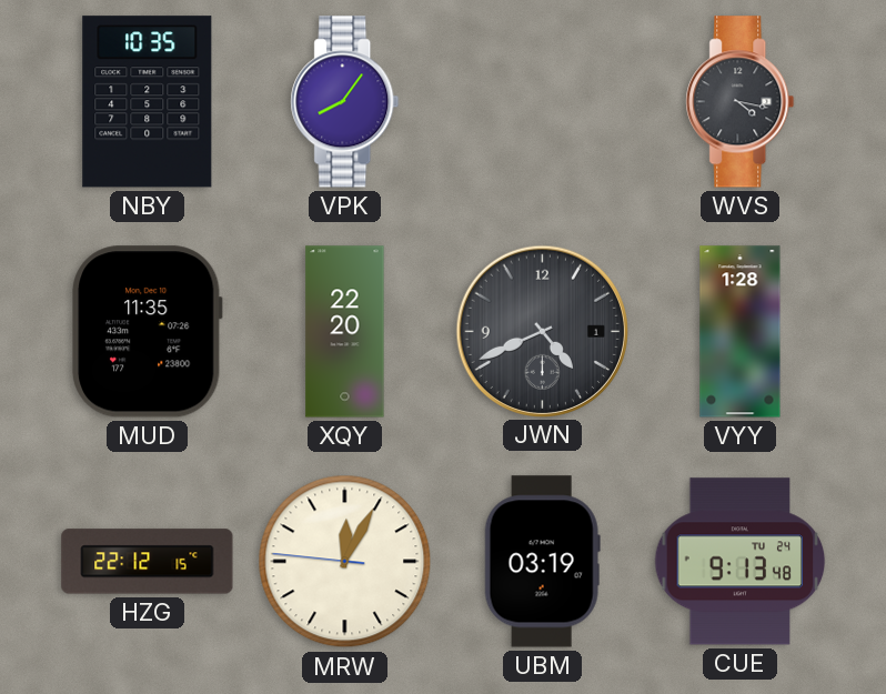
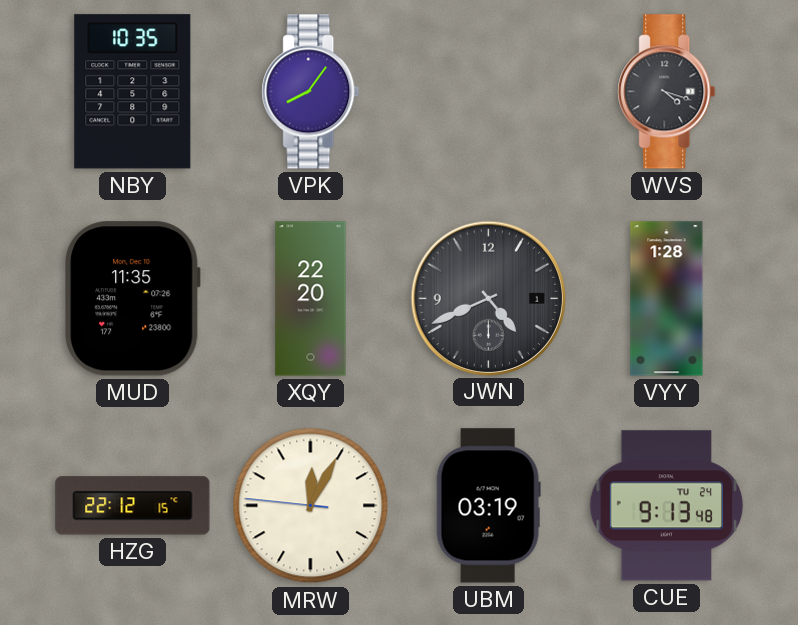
WVS: 4:17 -> 4:18 (667, 92)
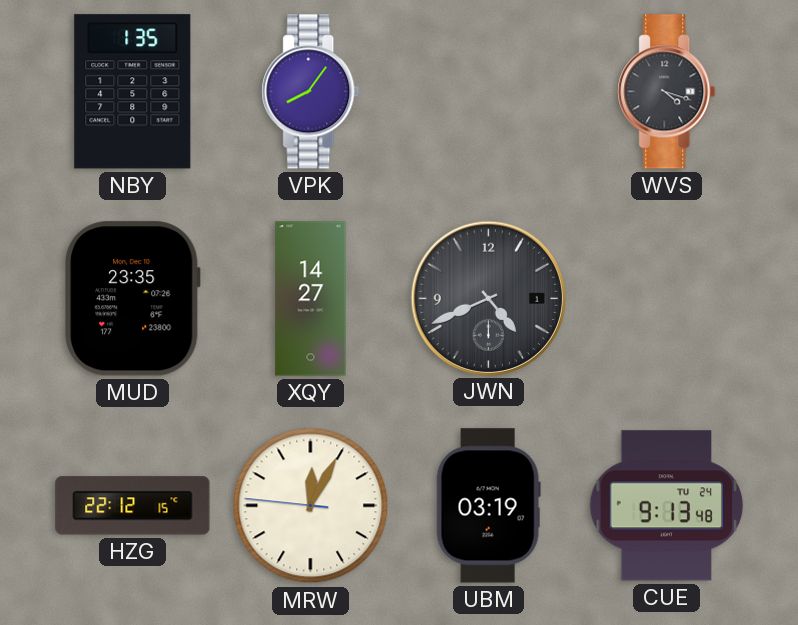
NBY: 10:35 -> 1:35 (133, 92)
MUD: 11:35 -> 23:35 (133, 299)
XQY: 22:20 -> 14:27 (311, 299)
VYY: 1:28 -> none (667, 299)
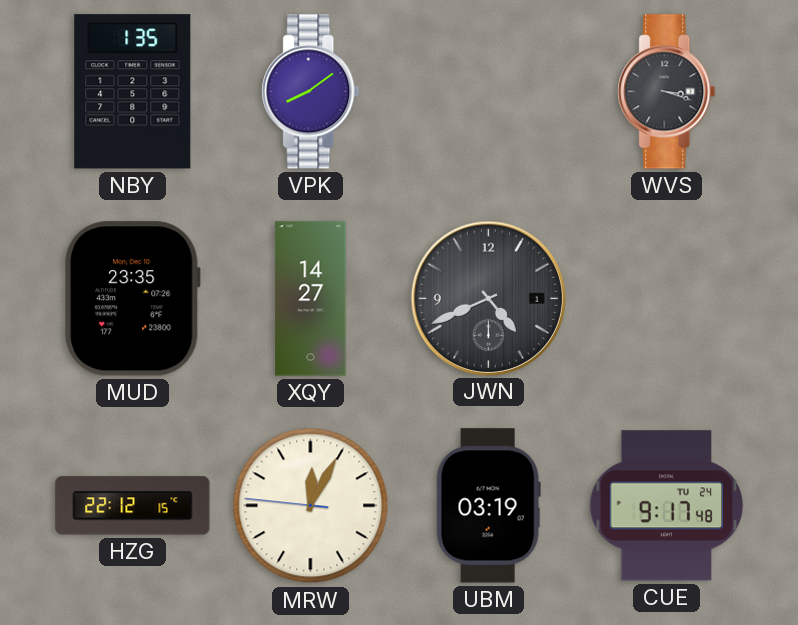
VPK: 8:06 -> 8:09 (311, 92)
WVS: 4:18 -> 3:18 (667, 92)
CUE: 9:13 -> 9:17 (667, 506)
